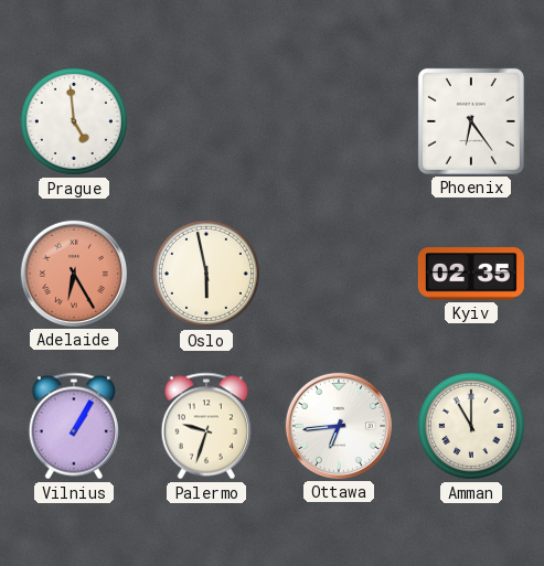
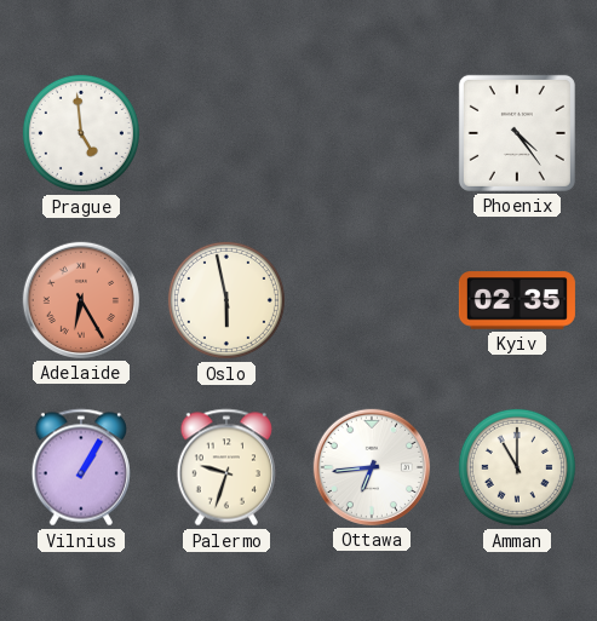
Phoenix: 6:24 -> 4:24 (517, 133)
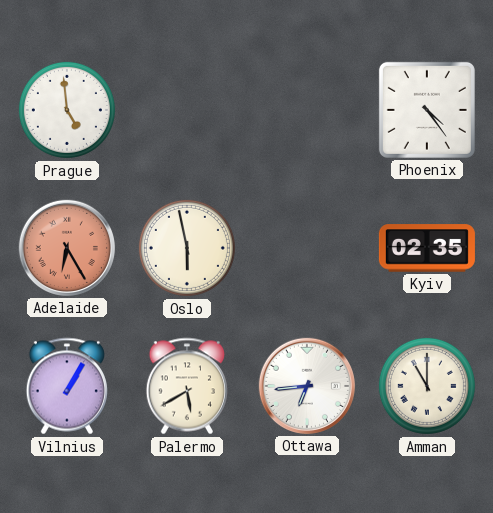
Palermo: 9:33 -> 5:40 (186, 386)
